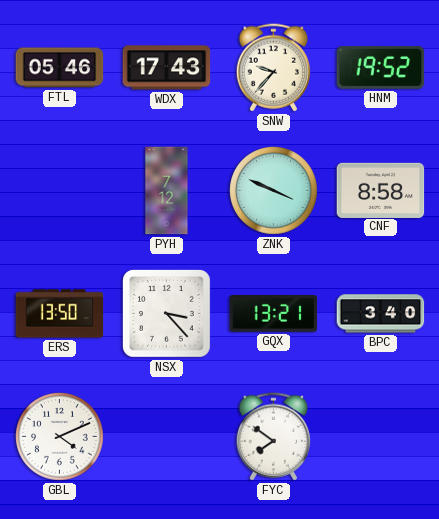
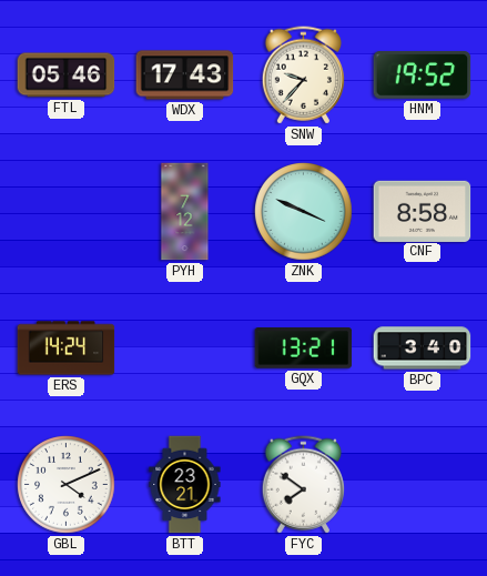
ERS: 13:50 -> 14:24 (67, 348)
NSX: 3:23 -> none (167, 314)
BTT: none -> 23:21 (185, 485)
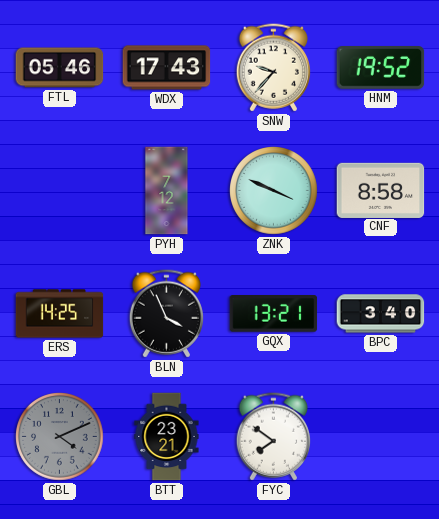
ERS: 14:24 -> 14:25 (60, 314)
BLN: none -> 3:56 (166, 314)
GBL dial: white -> grey (60, 437)
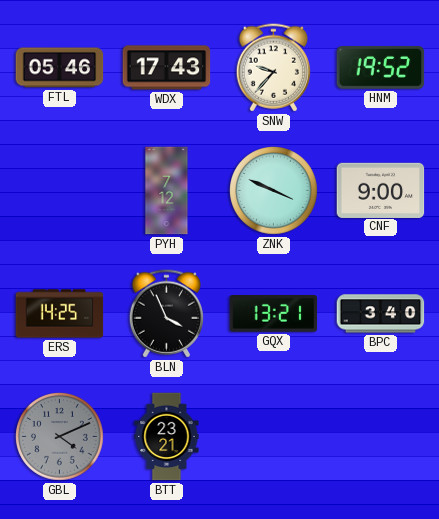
CNF: 8:58 -> 9:00 (381, 190)
FYC: 7:51 -> none (273, 437)
